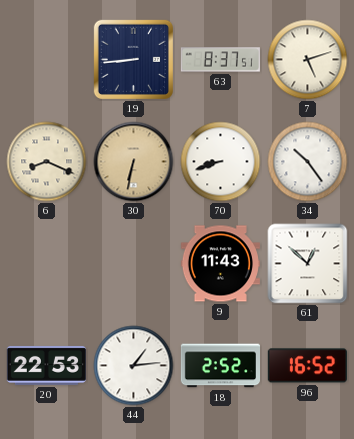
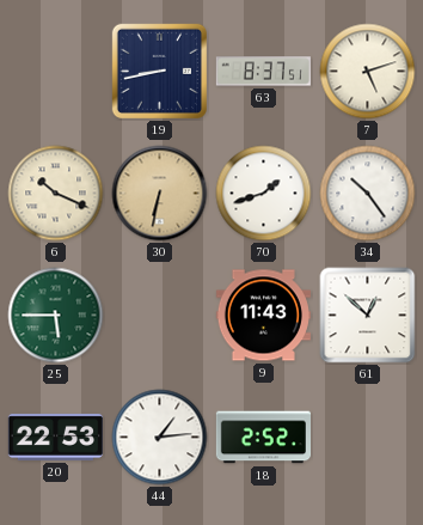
19: 8:44 -> 8:43 (159, 71)
6: 8:19 -> 10:19 (56, 194)
70: 8:42 -> 1:42 (264, 194)
25: none -> 5:45 (56, 316)
96: 16:52 -> none (307, 366)
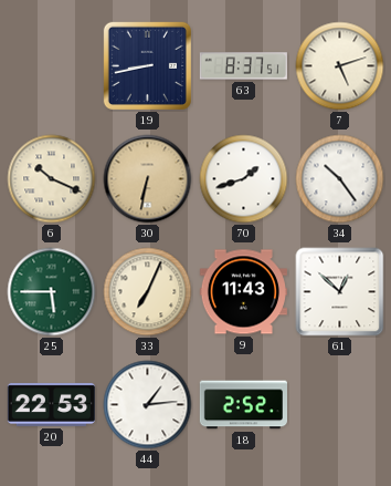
33: none -> 7:04 (148, 292)
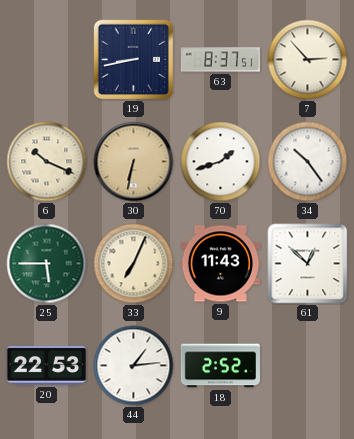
7: 5:12 -> 2:53 (308, 60)
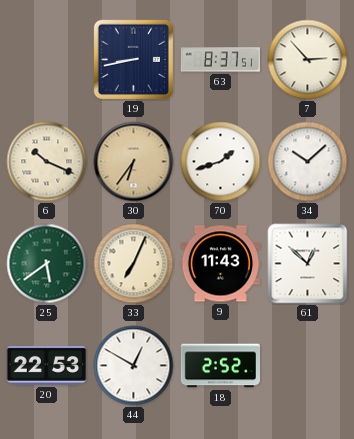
30: 6:32 -> 6:36 (134, 162)
34: 10:24 -> 10:08 (308, 162)
25: 5:45 -> 5:39 (47, 264)
44: 1:14 -> 12:50 (134, 366)
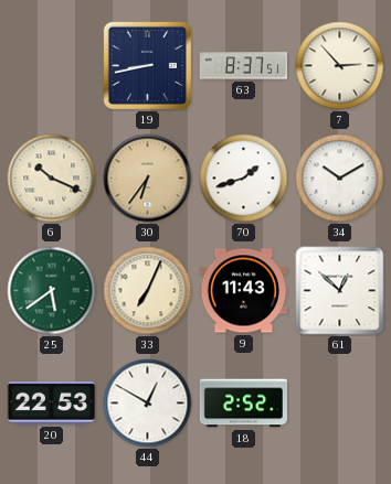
34: 10:08 -> 10:10 (340, 179)
